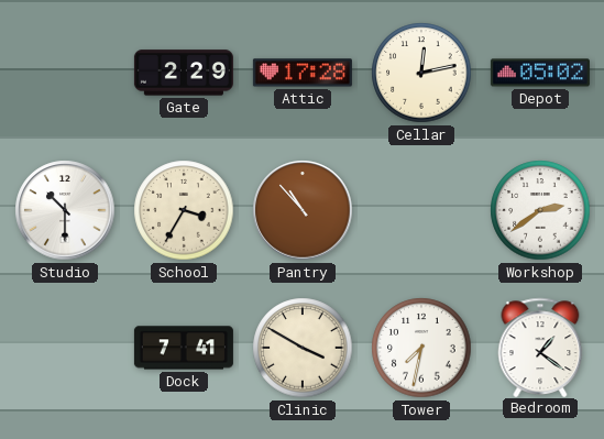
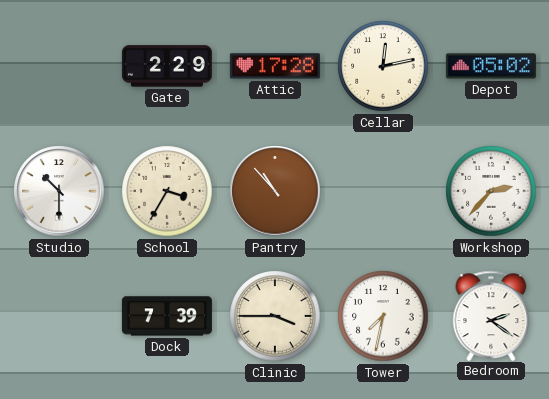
Workshop: 2:39 -> 2:37 (491, 191)
Dock: 7:41 -> 7:39 (167, 316)
Clinic: 3:50 -> 3:45 (275, 316)
Bedroom: 1:21 -> 2:21 (491, 315)
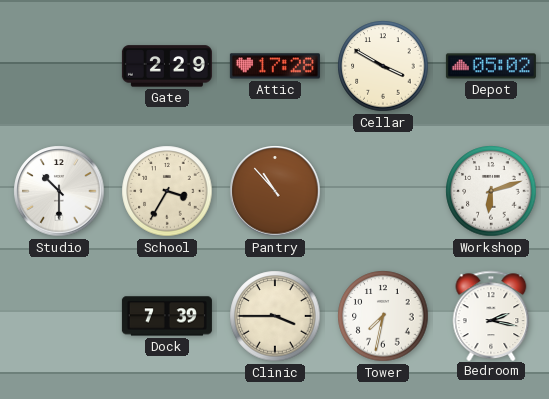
Cellar: 12:13 -> 3:50 (383, 66)
Workshop: 2:37 -> 6:12 (491, 191)
Bedroom: 2:21 -> 2:17 (491, 315)
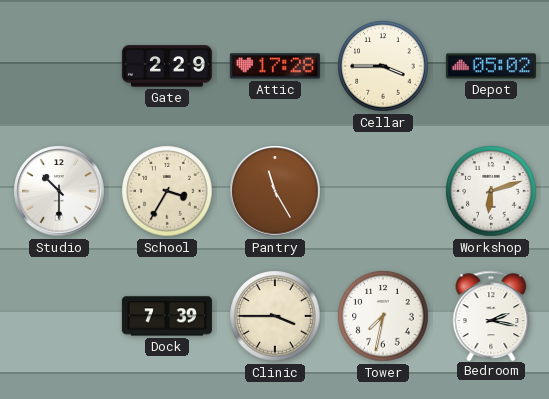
Cellar: 3:50 -> 3:45 (383, 66)
Pantry: 10:53 -> 11:25 (275, 191)
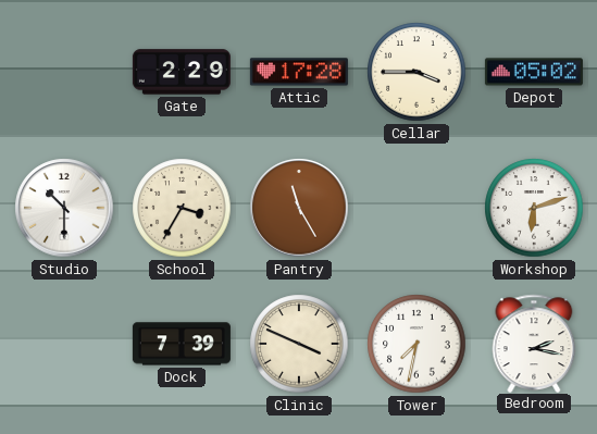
Clinic: 3:45 -> 3:49 (299, 344)
